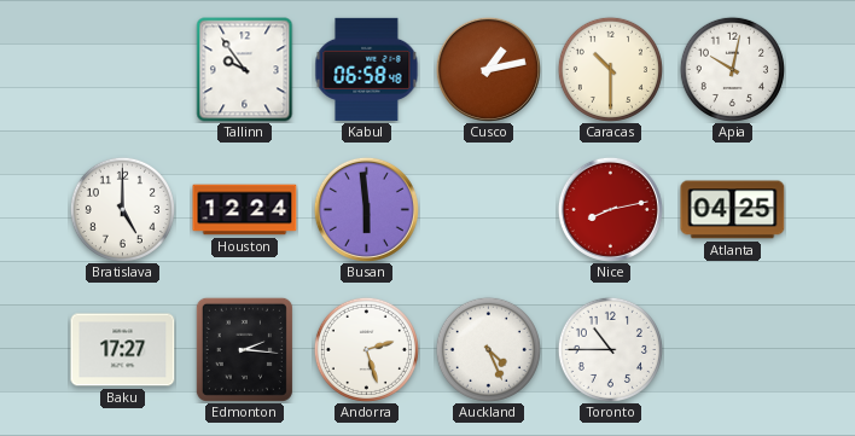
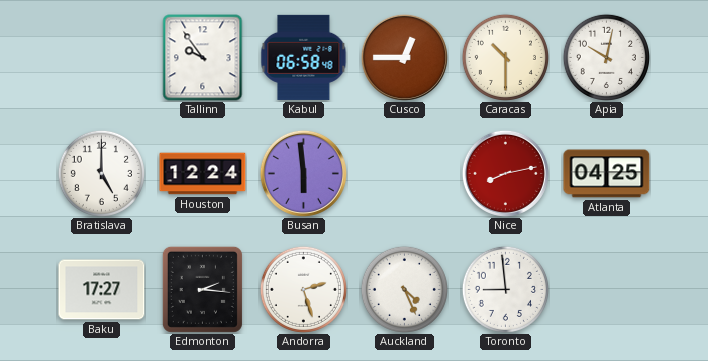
Cusco: 1:13 -> 12:45 (404, 57)
Toronto: 10:45 -> 8:59 (505, 289)
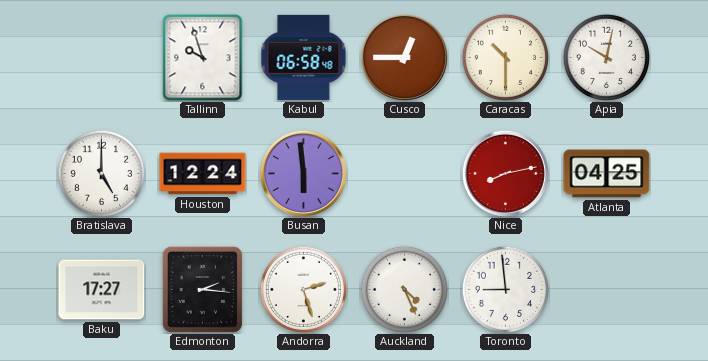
Tallinn: 9:54 -> 9:57 (203, 58)
